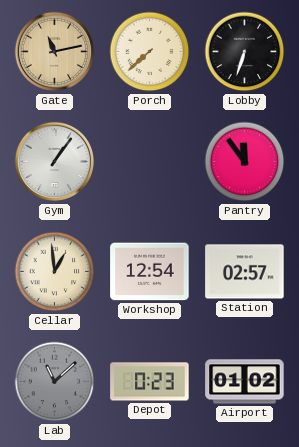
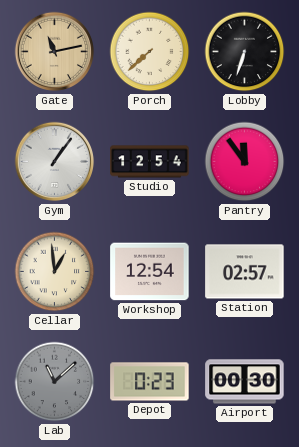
Studio: none -> 12:54 (150, 162)
Airport: 01:02 -> 00:30 (245, 382)
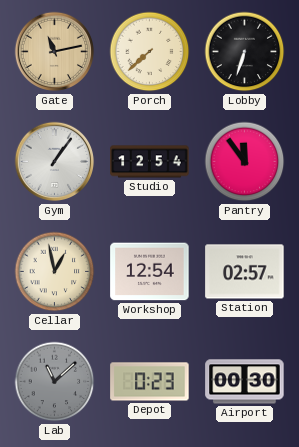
Cellar: 12:59 -> 12:58 (55, 272)
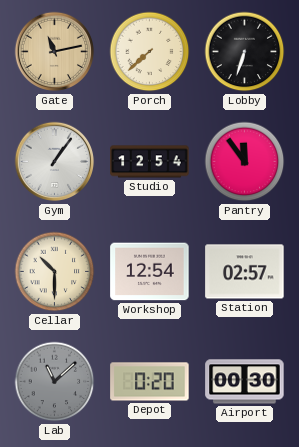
Cellar: 12:58 -> 10:30 (55, 272)
Depot: 0:23 -> 0:20 (150, 382)
